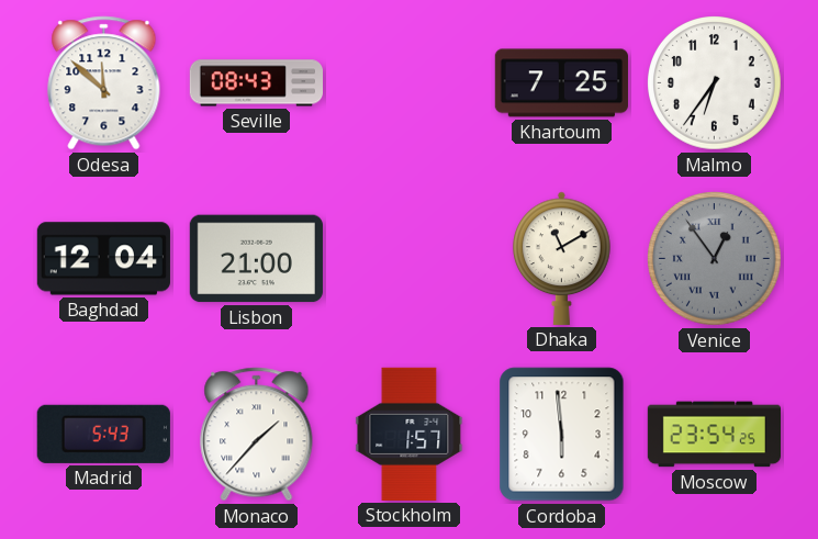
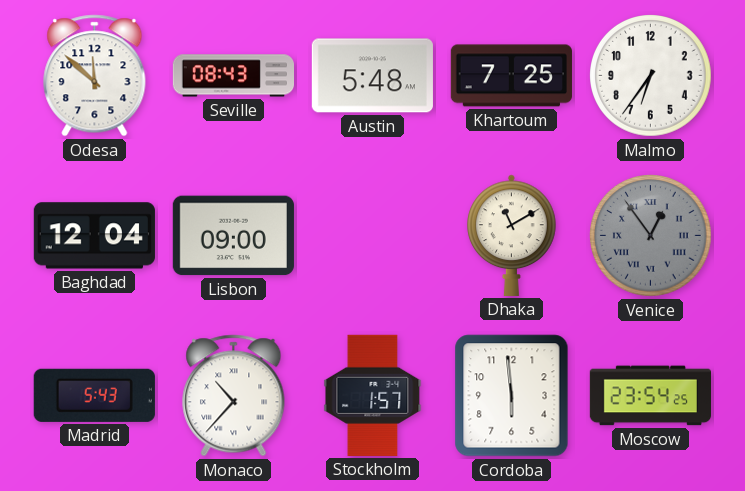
Austin: none -> 5:48 (372, 76)
Lisbon: 21:00 -> 09:00 (233, 236)
Monaco: 1:37 -> 10:37 (234, 396)
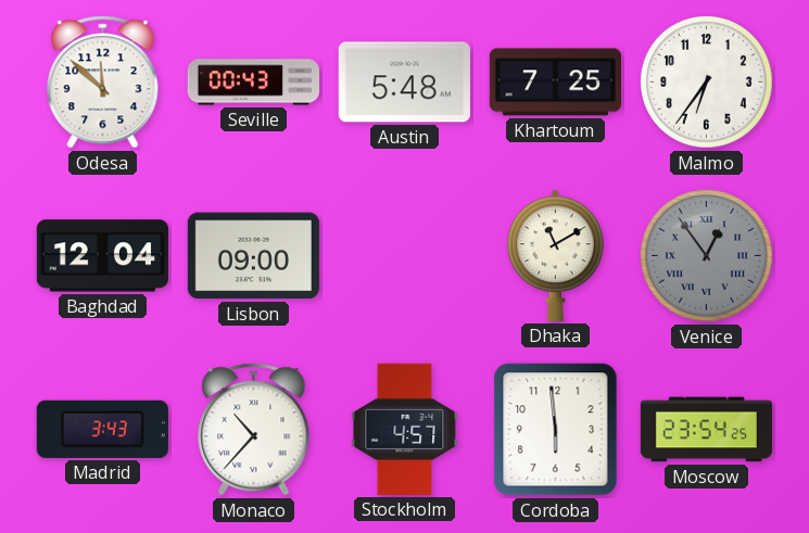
Seville: 08:43 -> 00:43 (253, 83)
Madrid: 5:43 -> 3:43 (102, 429)
Stockholm: 1:57 -> 4:57 (405, 429)
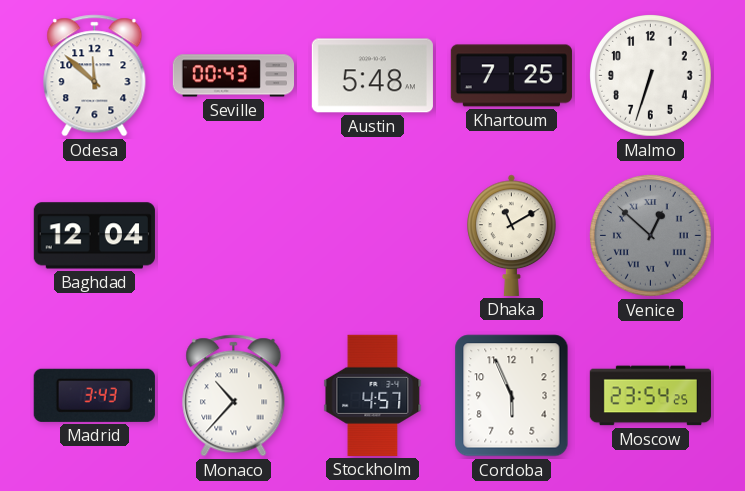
Malmo: 6:36 -> 6:33 (651, 76)
Lisbon: 09:00 -> none (253, 256)
Venice: 12:54 -> 12:52 (651, 236)
Cordoba: 5:59 -> 5:56 (512, 396)
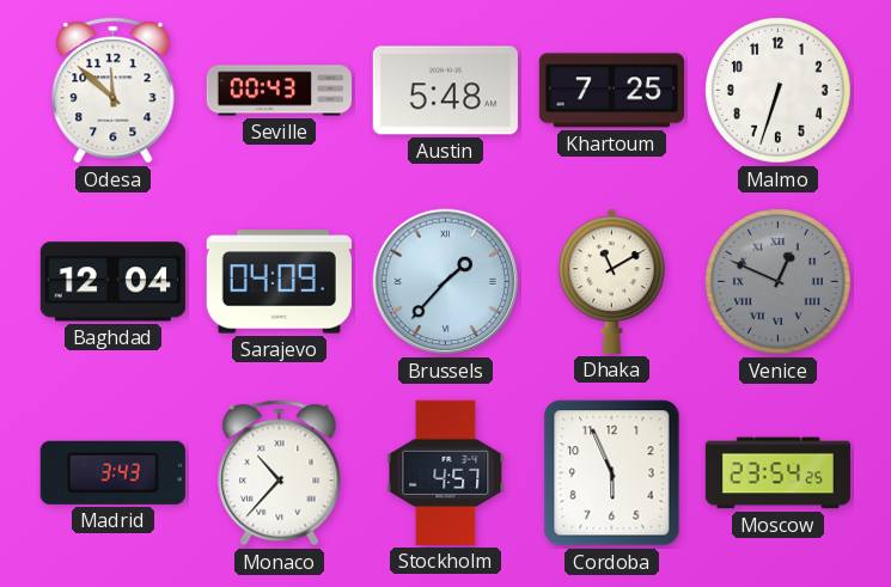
Sarajevo: none -> 04:09 (279, 282)
Brussels: none -> 1:37 (446, 282)
Venice: 12:52 -> 12:49 (779, 282)
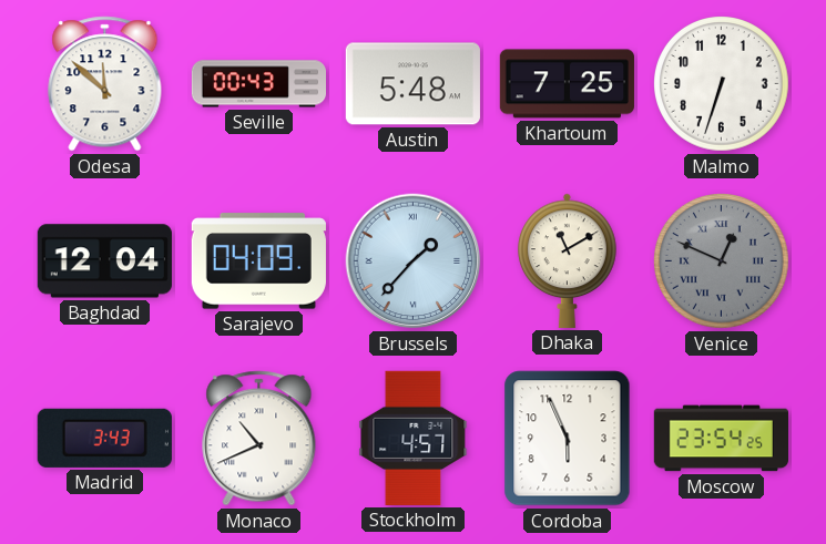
Monaco: 10:37 -> 10:41 (259, 439)
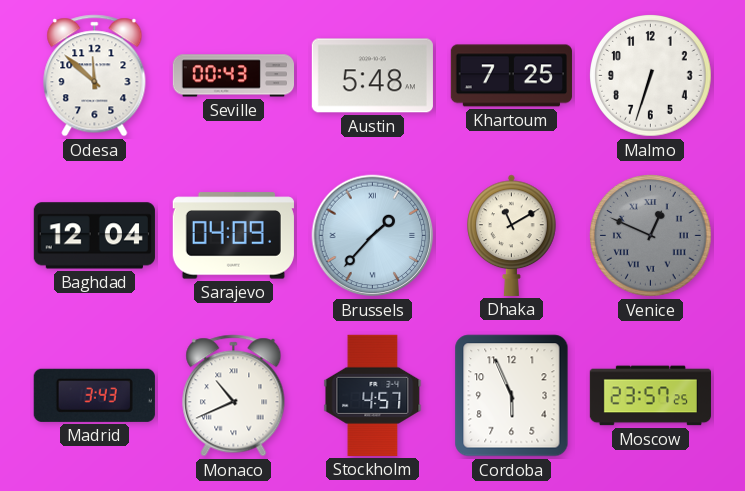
Moscow: 23:54 -> 23:57 (650, 396)
